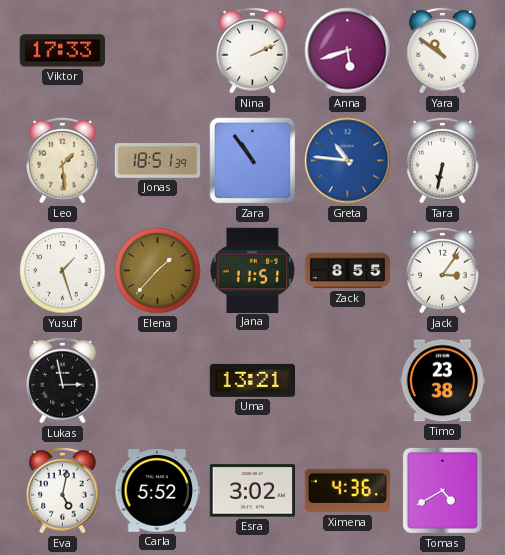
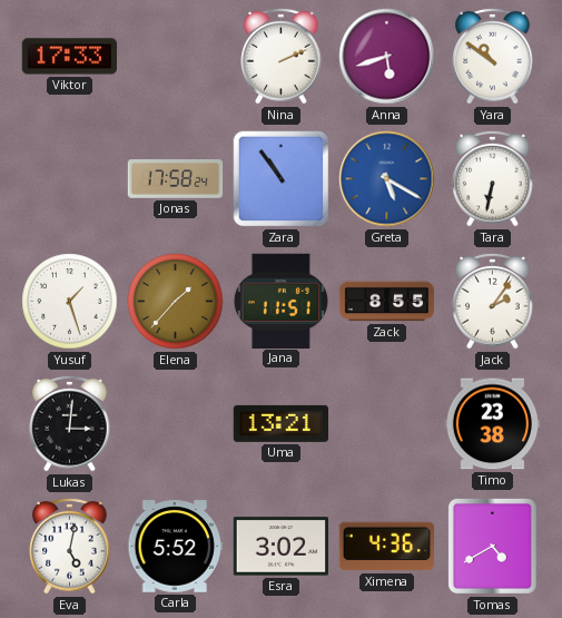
Leo: 1:29 -> none (63, 160)
Jonas: 18:51 -> 17:58 (176, 179)
Greta: 10:46 -> 5:20 (387, 179)
Jack: 3:06 -> 2:06 (493, 301)
Lukas: 2:58 -> 3:01 (70, 423)
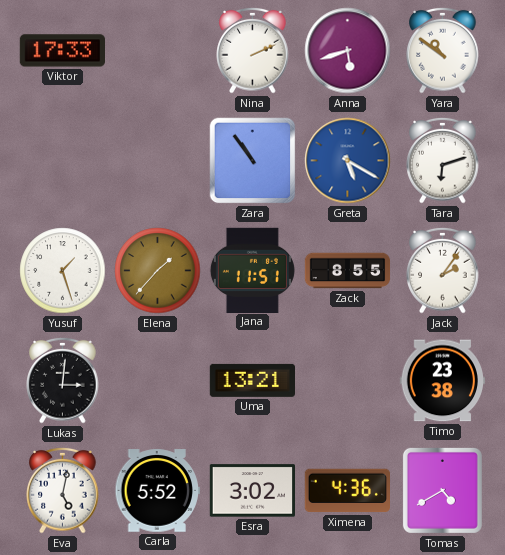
Jonas: 17:58 -> none (176, 179)
Tara: 6:32 -> 6:12 (443, 160)
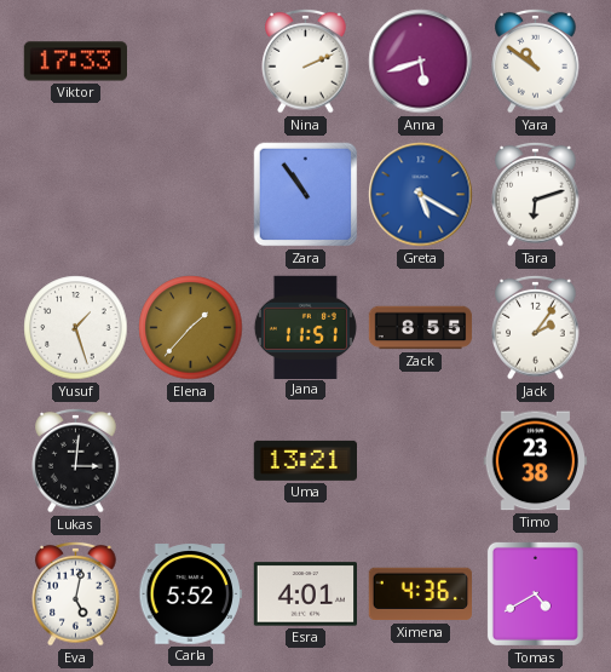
Esra: 3:02 -> 4:01 (305, 595)
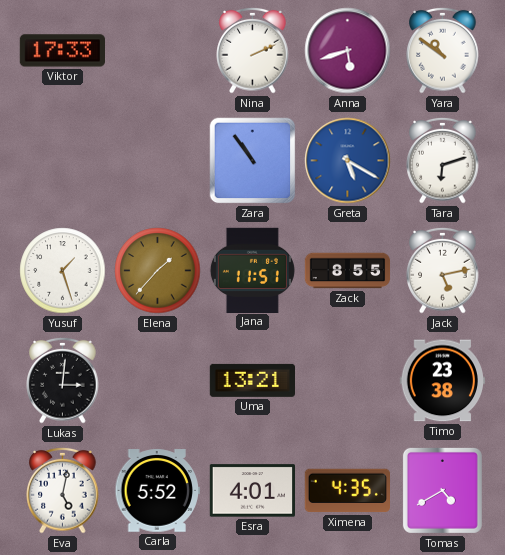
Jack: 2:06 -> 5:13 (443, 270)
Ximena: 4:36 -> 4:35 (347, 491)
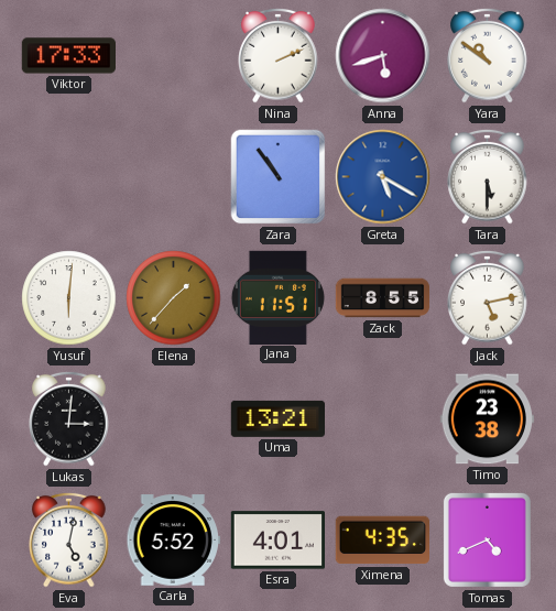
Tara: 6:12 -> 5:30 (488, 176)
Yusuf: 1:27 -> 6:01 (69, 298)
Tomas: 4:40 -> 4:41 (487, 539)
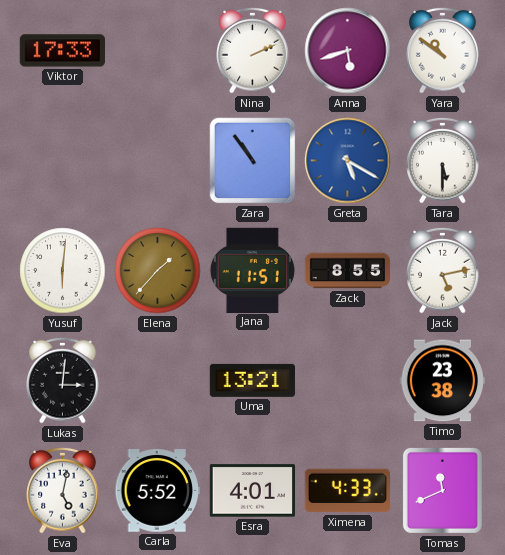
Ximena: 4:35 -> 4:33 (347, 491)
Tomas: 4:41 -> 11:41 (442, 490)
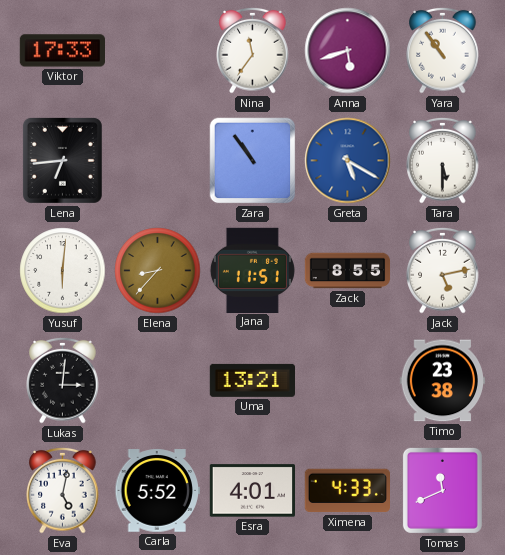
Nina: 2:11 -> 11:36 (253, 50)
Yara: 10:51 -> 10:54 (443, 50)
Lena: none -> 6:44 (62, 160)
Elena: 1:37 -> 8:37 (158, 271)
